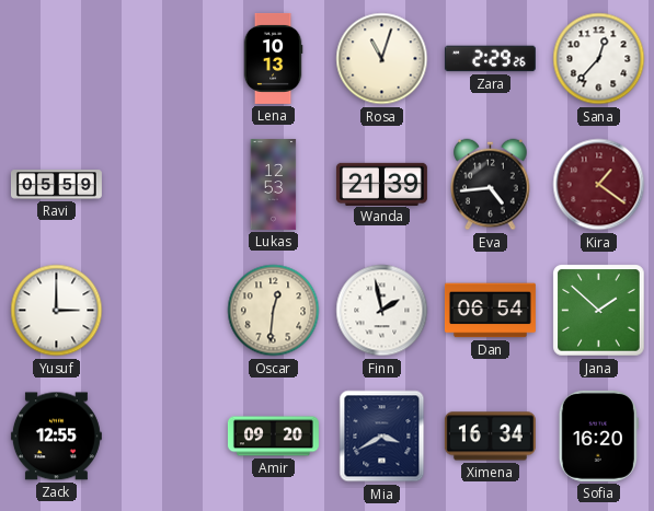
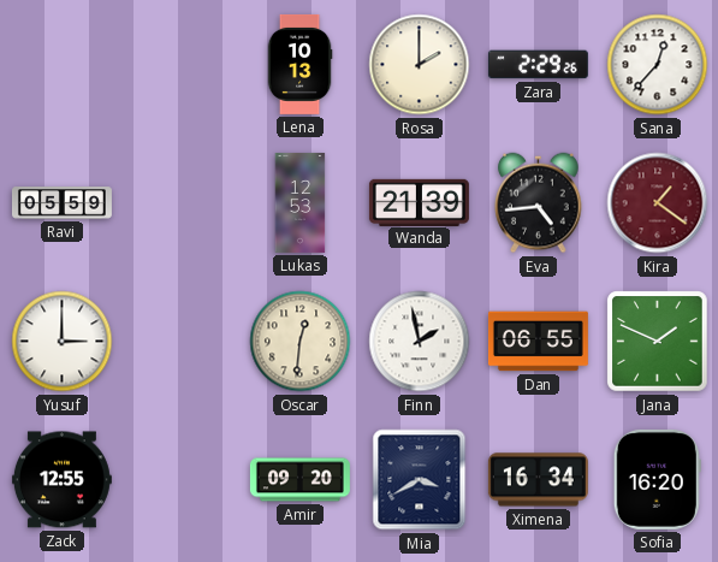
Rosa: 11:03 -> 2:00 (420, 65)
Dan: 06:54 -> 06:55 (538, 342)
Jana: 1:52 -> 1:49 (658, 342)
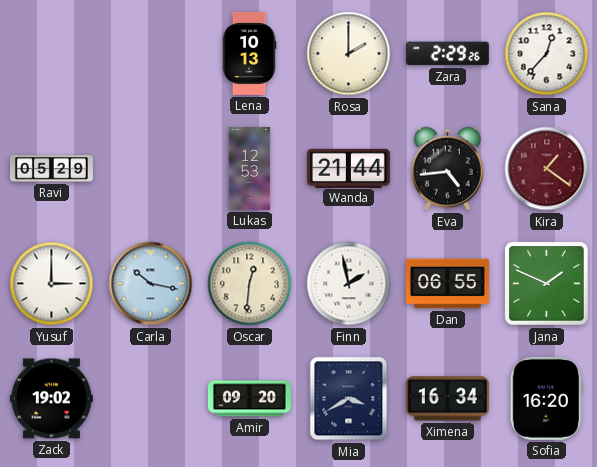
Ravi: 05:59 -> 05:29 (51, 169)
Wanda: 21:39 -> 21:44 (348, 168)
Carla: none -> 10:17 (151, 284)
Zack: 12:55 -> 19:02 (51, 399)
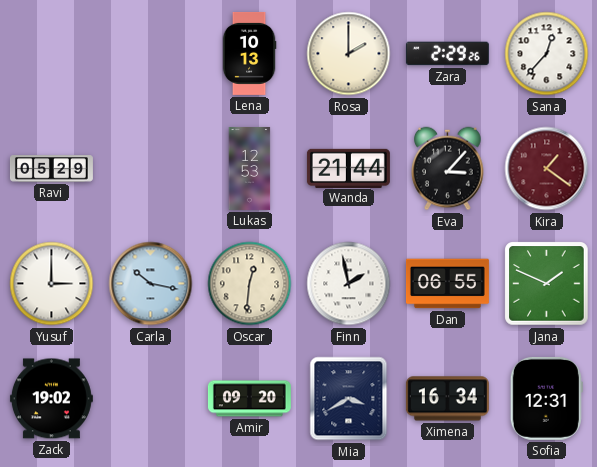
Eva: 4:44 -> 3:07 (448, 169)
Sofia: 16:20 -> 12:31 (546, 398)
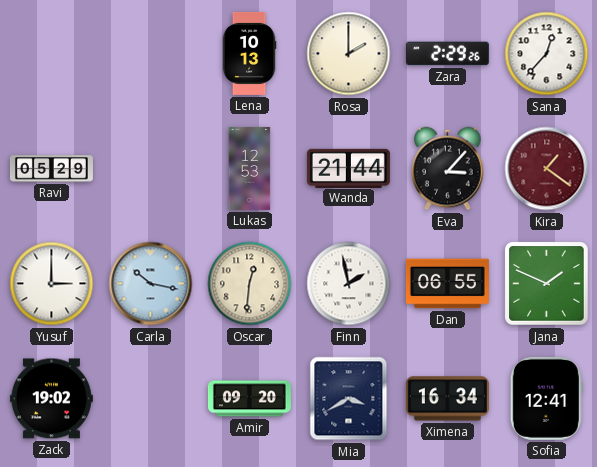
Sofia: 12:31 -> 12:41 (546, 398)
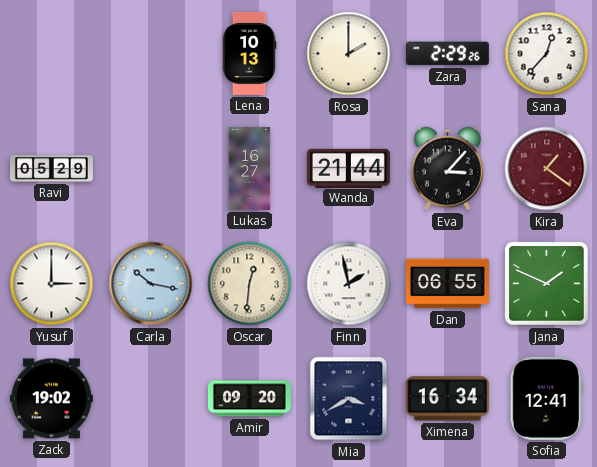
Lukas: 12:53 -> 16:27 (250, 168)
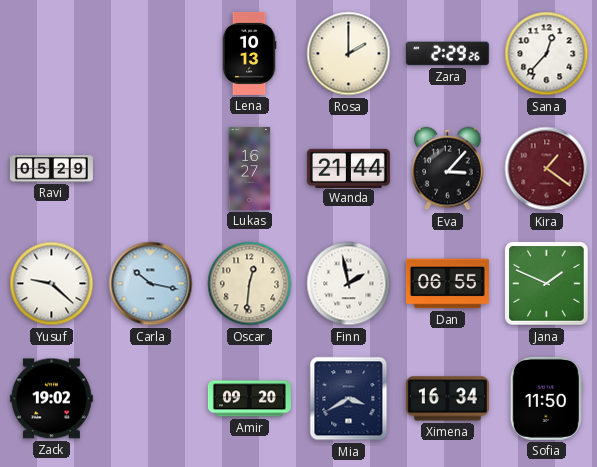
Yusuf: 3:00 -> 9:22 (52, 284)
Sofia: 12:41 -> 11:50 (546, 398)
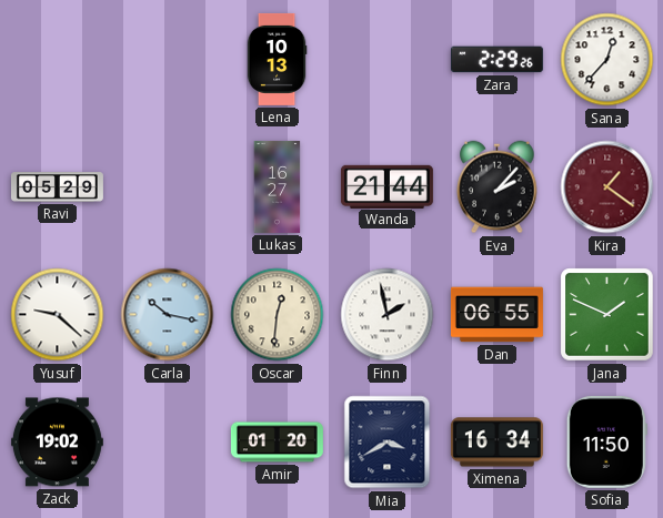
Rosa: 2:00 -> none (349, 54)
Eva: 3:07 -> 2:07 (498, 187)
Amir: 09:20 -> 01:20 (277, 443)
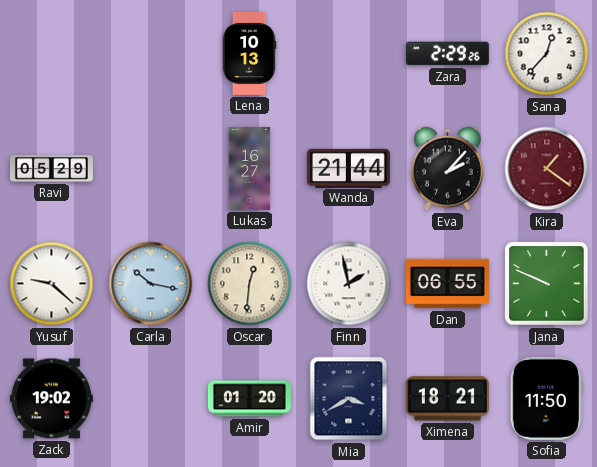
Jana: 1:49 -> 9:49 (547, 284)
Ximena: 16:34 -> 18:21 (447, 399)
